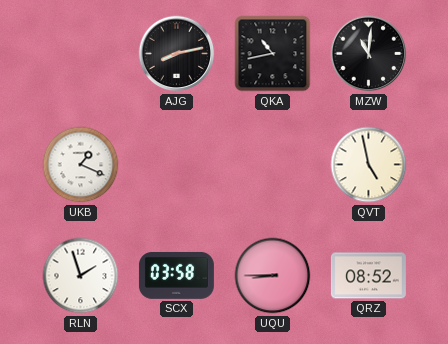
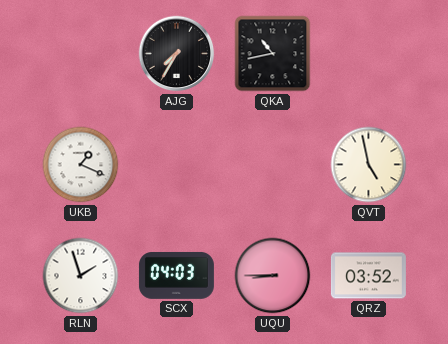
AJG: 8:13 -> 7:35 (177, 54)
MZW: 11:01 -> none (369, 54)
SCX: 03:58 -> 04:03 (176, 275)
QRZ: 08:52 -> 03:52 (368, 276)
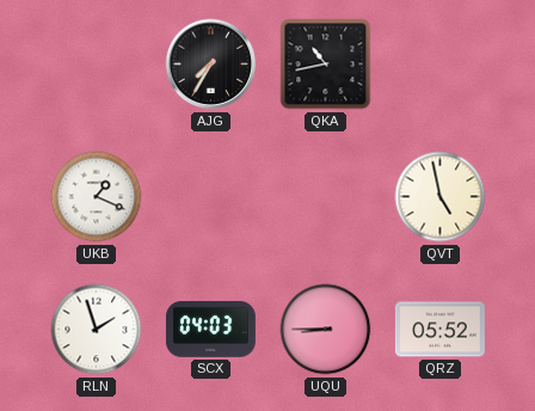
QRZ: 03:52 -> 05:52 (439, 330)
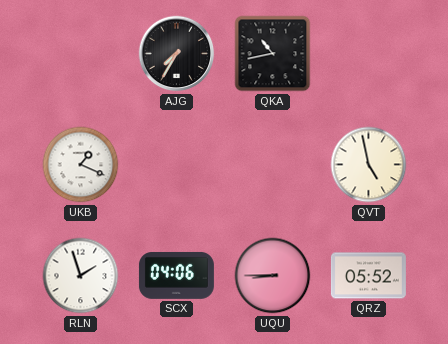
SCX: 04:03 -> 04:06 (176, 275)
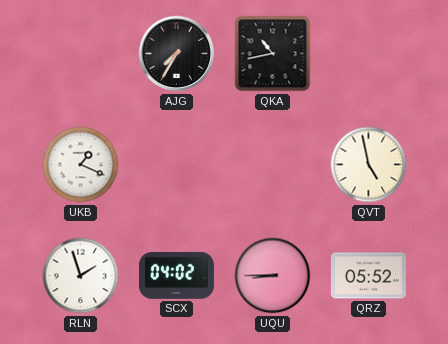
SCX: 04:06 -> 04:02 (176, 275)
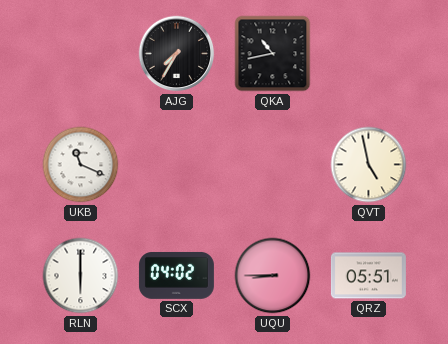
UKB: 1:19 -> 11:19 (81, 165)
RLN: 1:57 -> 6:00 (81, 276)
QRZ: 05:52 -> 05:51 (368, 276)
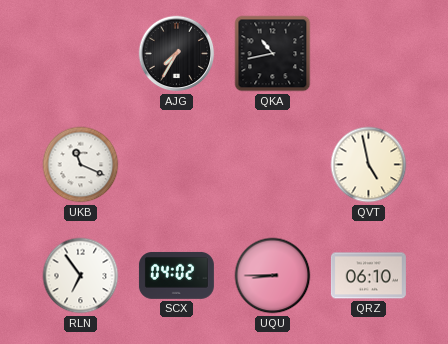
RLN: 6:00 -> 6:54 (81, 276)
QRZ: 05:51 -> 06:10 (368, 276)
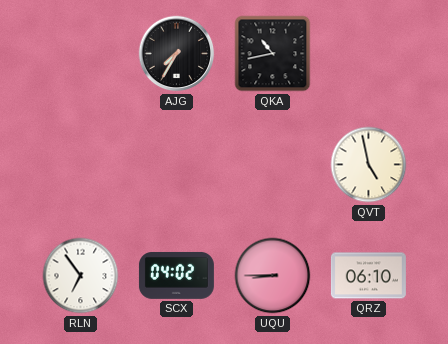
UKB: 11:19 -> none (81, 165)
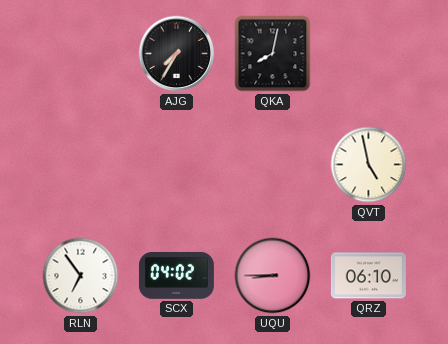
QKA: 10:43 -> 8:02 (273, 54)
